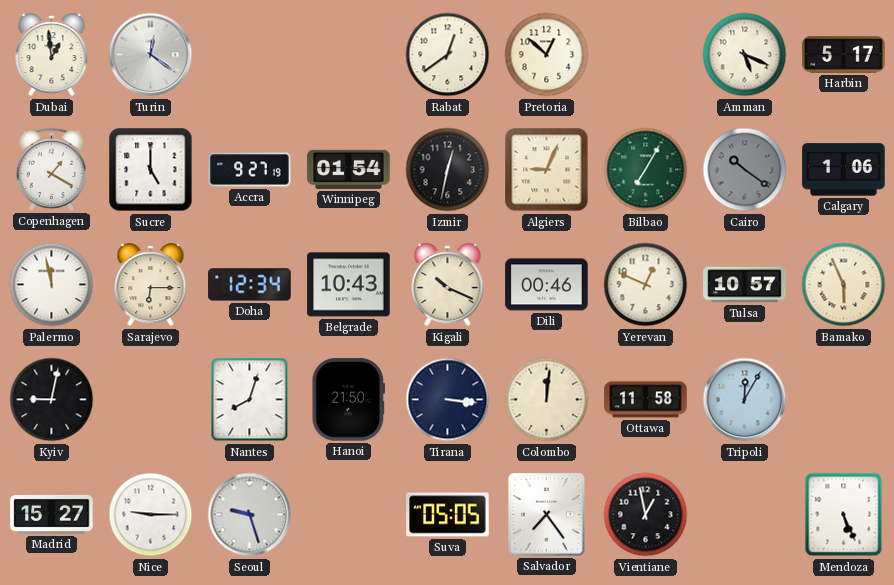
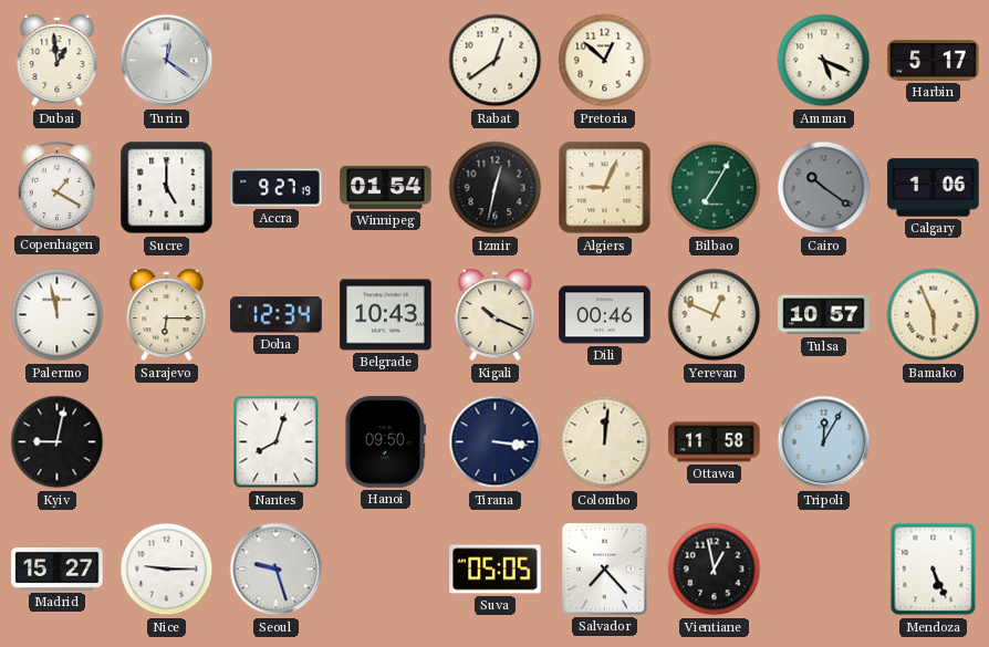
Hanoi: 21:50 -> 09:50 (386, 442)
Salvador: 7:24 -> 7:23 (605, 570)
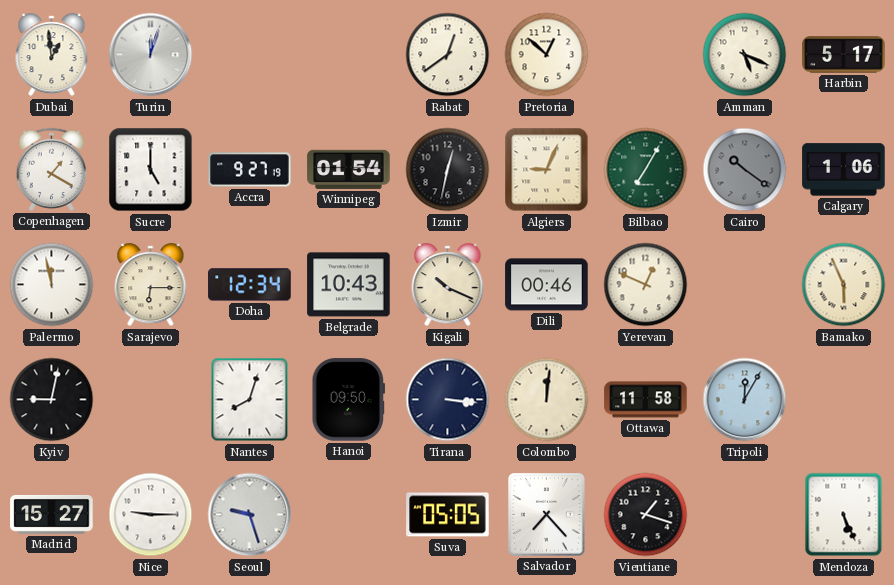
Turin: 12:21 -> 12:03 (151, 55)
Tulsa: 10:57 -> none (824, 315)
Vientiane: 12:58 -> 1:18 (646, 515)
